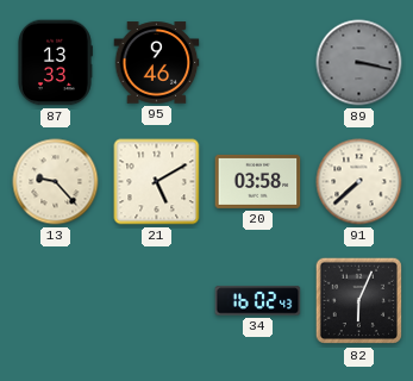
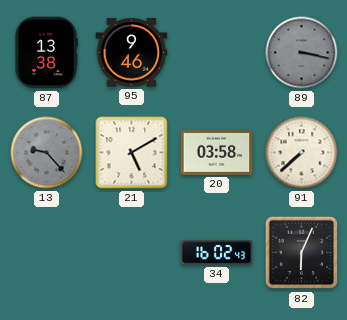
87: 13:33 -> 13:38 (47, 53)
13 dial: cream -> grey (47, 153)
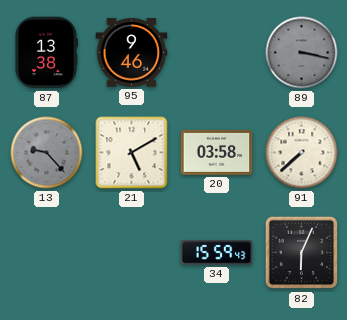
34: 16:02 -> 15:59 (217, 253)
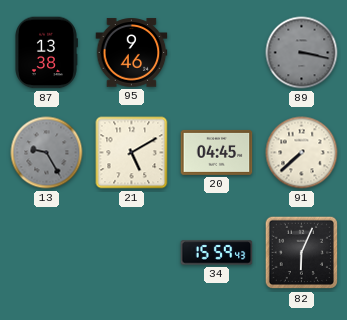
13: 9:23 -> 9:25 (47, 153)
20: 03:58 -> 04:45 (217, 152)
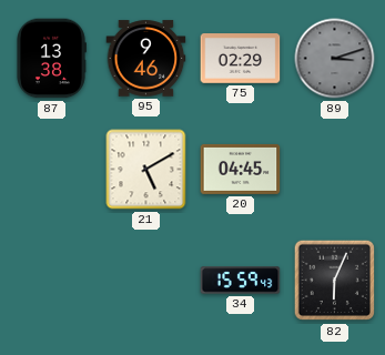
75: none -> 02:29 (241, 59)
89: 3:17 -> 3:12 (335, 59)
13: 9:25 -> none (47, 153)
91: 7:38 -> none (302, 153)
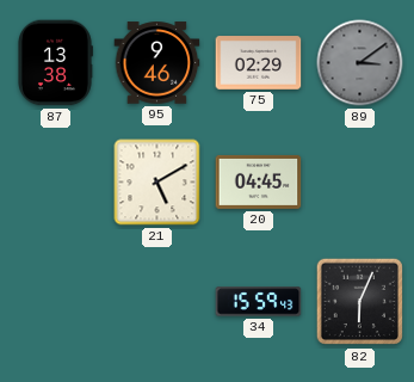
89: 3:12 -> 3:09 (360, 63)
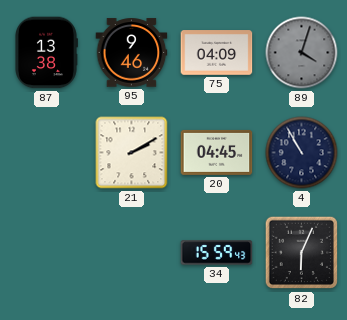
75: 02:29 -> 04:09 (217, 53)
89: 3:09 -> 4:03 (302, 53)
21: 5:10 -> 2:10 (132, 153)
4: none -> 10:55 (302, 153)
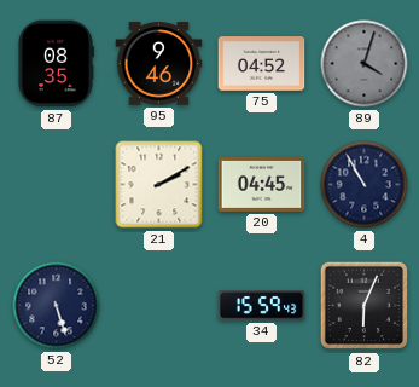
87: 13:38 -> 08:35 (57, 64)
75: 04:09 -> 04:52 (262, 64)
52: none -> 5:27 (57, 306)
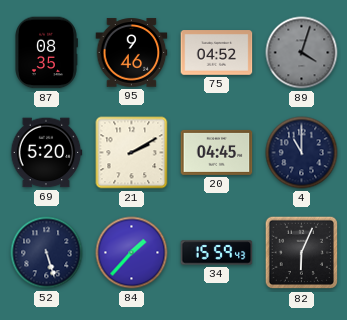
69: none -> 5:20 (46, 153)
4: 10:55 -> 11:00 (302, 153)
84: none -> 1:37 (132, 253)
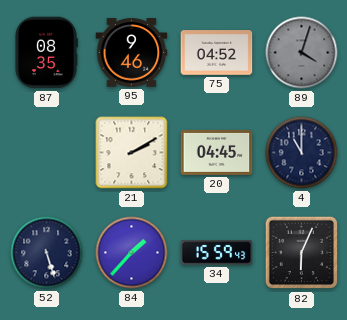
69: 5:20 -> none (46, 153)
